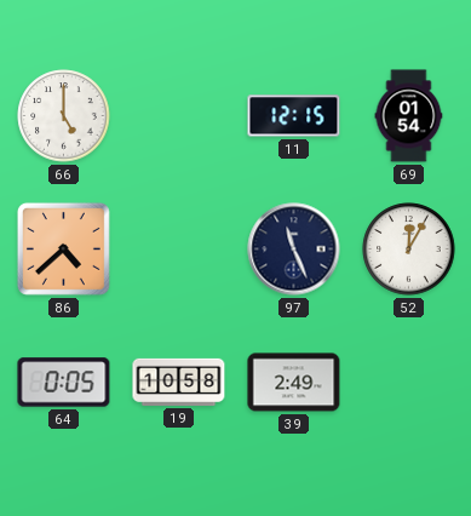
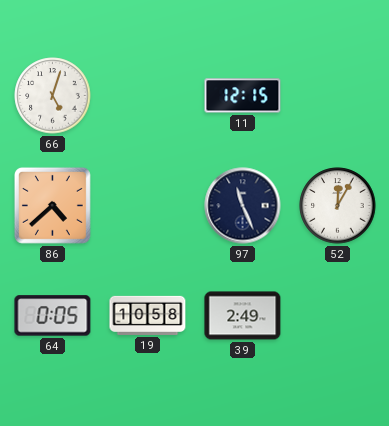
66: 5:00 -> 5:03 (53, 96)
69: 01:54 -> none (409, 116)
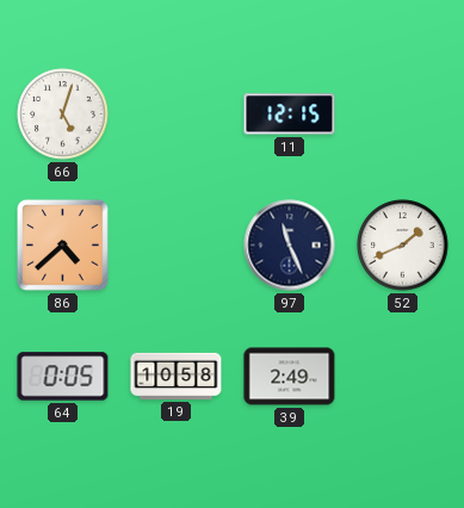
52: 12:05 -> 1:41 (403, 246)
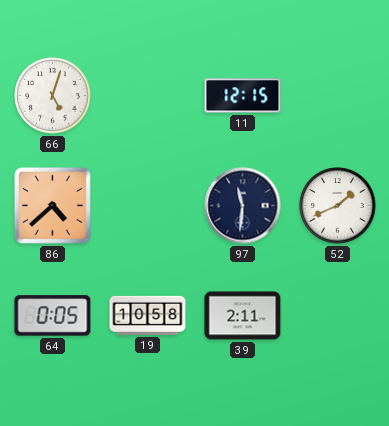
97: 11:26 -> 11:31 (243, 206)
39: 2:49 -> 2:11 (243, 316)
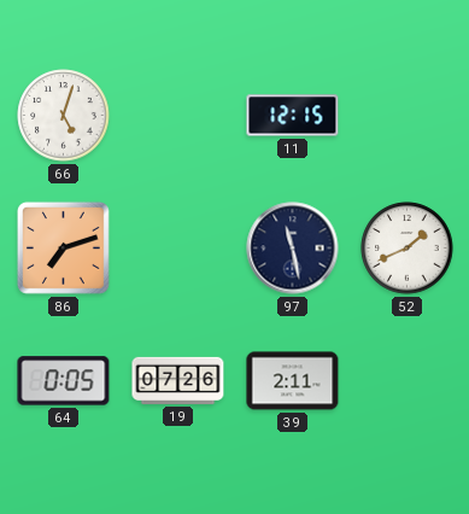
86: 4:38 -> 7:12 (63, 247)
97: 11:31 -> 11:28 (293, 249)
19: 10:58 -> 07:26 (178, 380)
